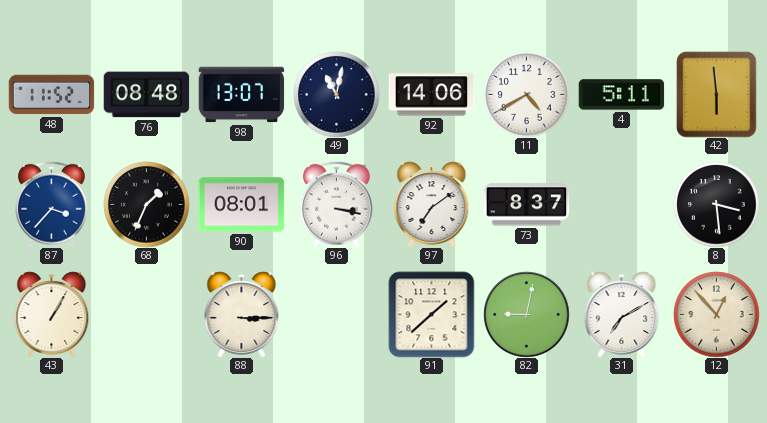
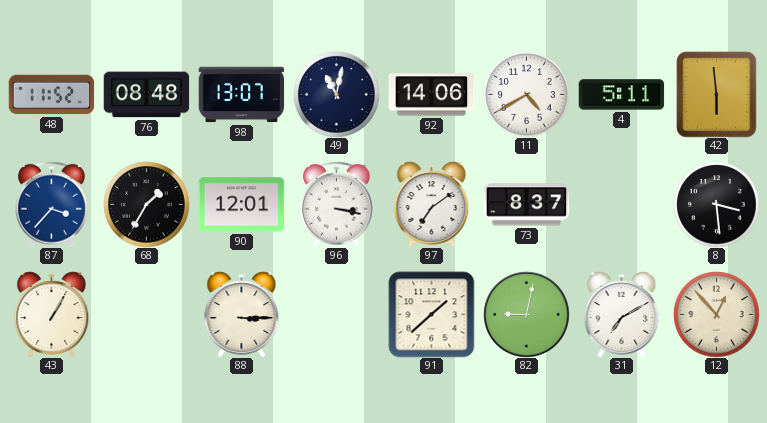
68: 1:34 -> 1:35 (146, 204)
90: 08:01 -> 12:01 (241, 205)
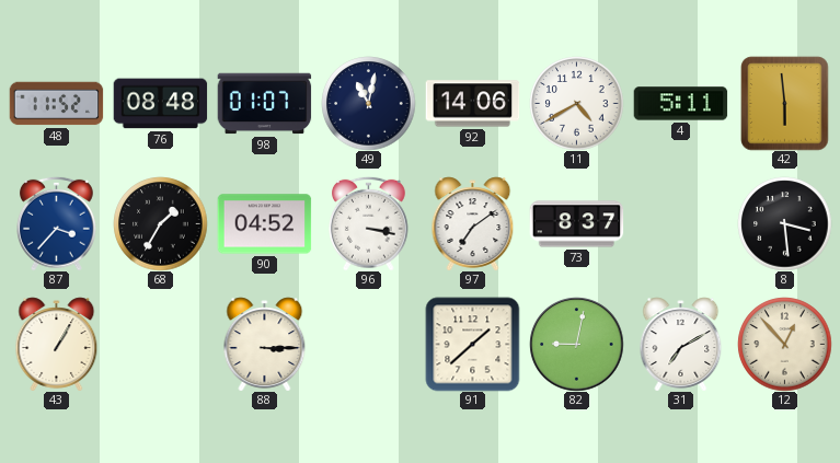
98: 13:07 -> 01:07 (264, 104)
90: 12:01 -> 04:52 (264, 224)
